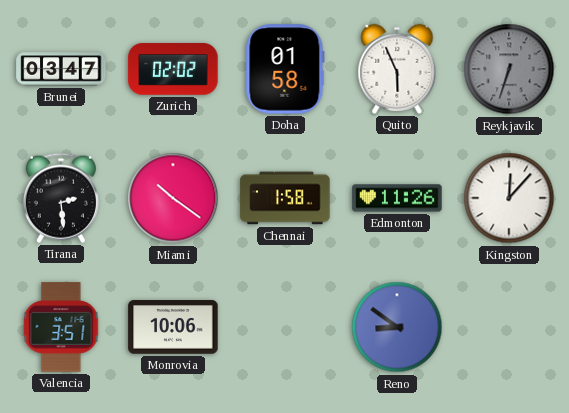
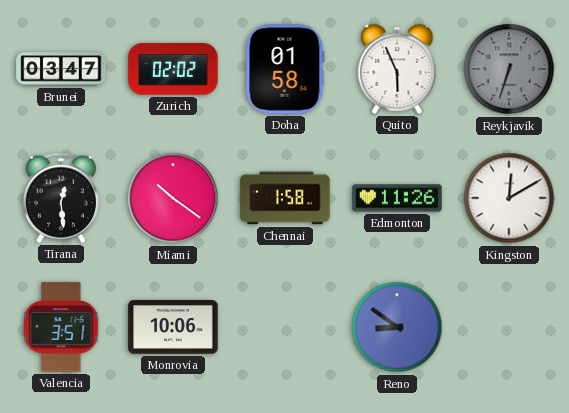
Tirana: 2:29 -> 12:29 (61, 198)
Kingston: 12:07 -> 12:10 (509, 198)
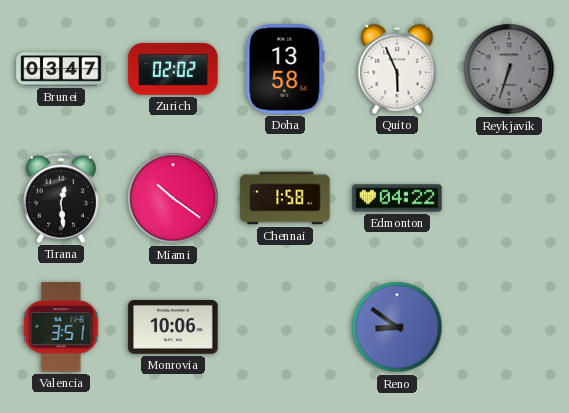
Doha: 01:58 -> 13:58 (285, 69)
Edmonton: 11:26 -> 04:22 (397, 198)
Kingston: 12:10 -> none (509, 198)
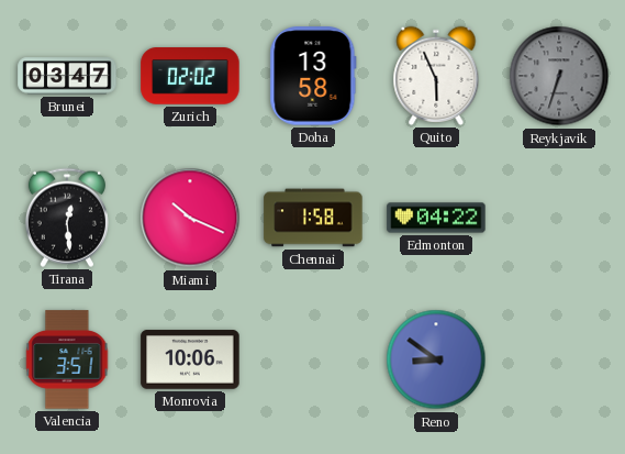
Miami: 10:21 -> 10:19 (190, 218)
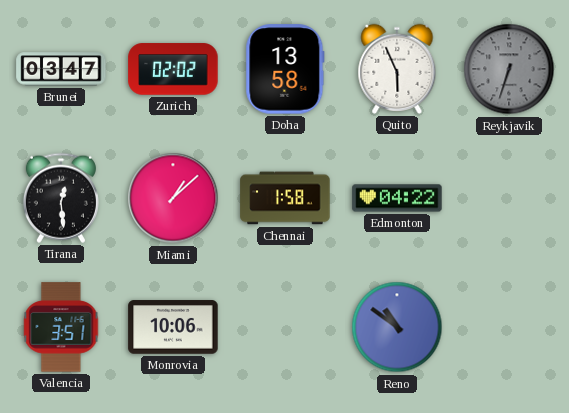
Miami: 10:19 -> 1:08 (173, 198)
Reno: 8:51 -> 10:51 (397, 327)
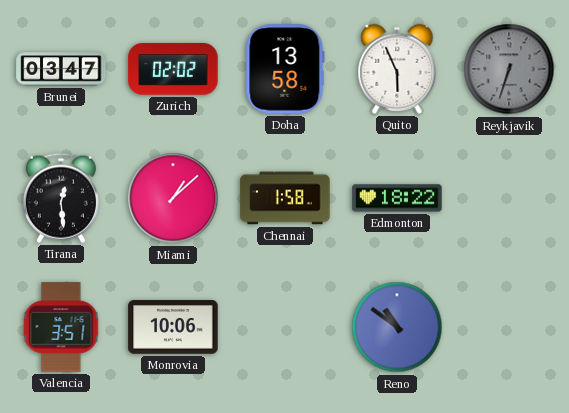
Edmonton: 04:22 -> 18:22 (397, 198)
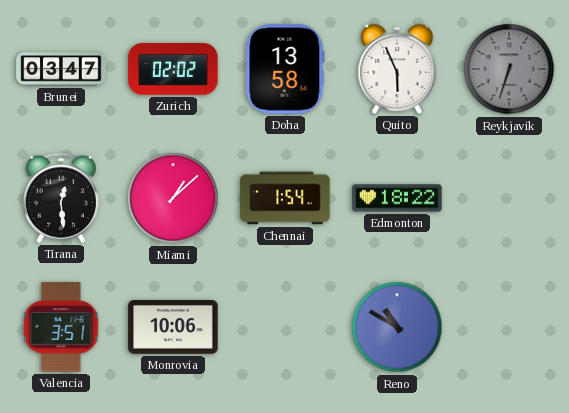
Chennai: 1:58 -> 1:54 (285, 198)
Reno: 10:51 -> 10:50 (397, 327)
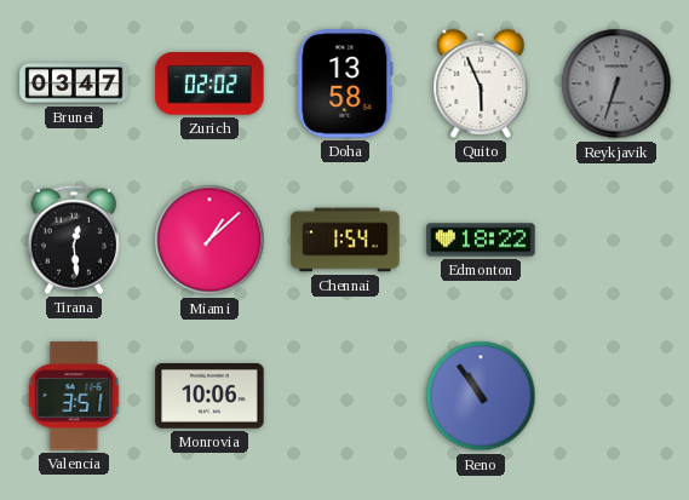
Reno: 10:50 -> 10:54 (481, 396)
